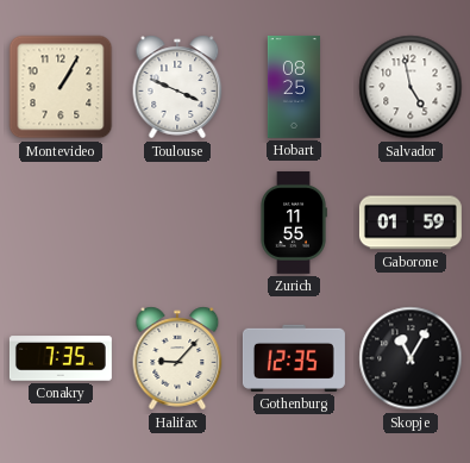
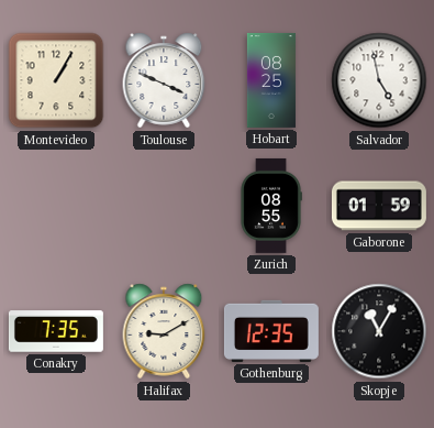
Zurich: 11:55 -> 08:55 (271, 206)
Halifax: 9:07 -> 9:10 (164, 331)
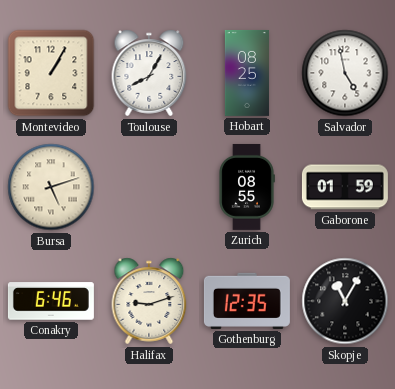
Toulouse: 3:49 -> 8:05 (149, 73)
Bursa: none -> 5:12 (51, 187)
Conakry: 7:35 -> 6:46 (51, 301)
Halifax: 9:10 -> 9:12 (149, 301)
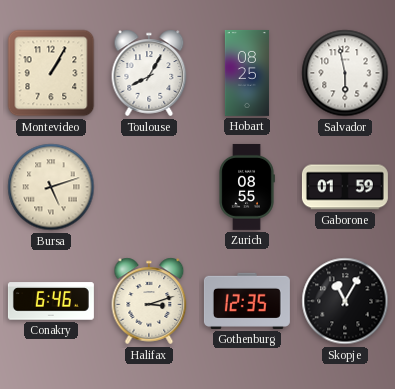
Salvador: 4:58 -> 5:58 (345, 73)
Halifax: 9:12 -> 3:12 (149, 301)
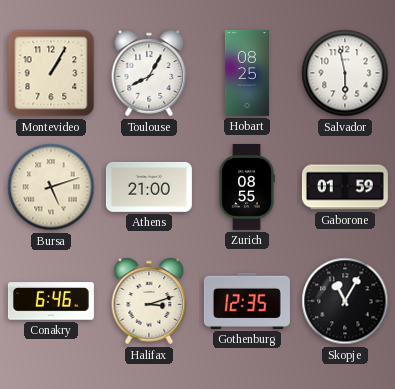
Athens: none -> 21:00 (149, 187)
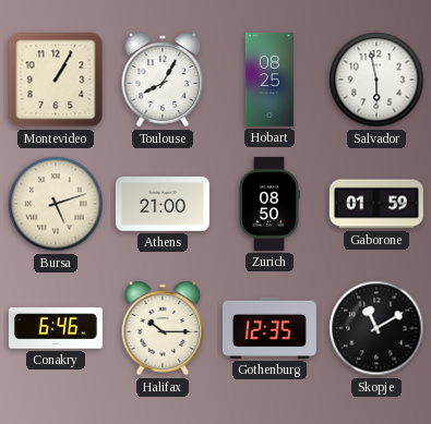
Zurich: 08:55 -> 08:50 (270, 204)
Halifax: 3:12 -> 10:15 (163, 328)
Skopje: 11:05 -> 11:10 (376, 328)
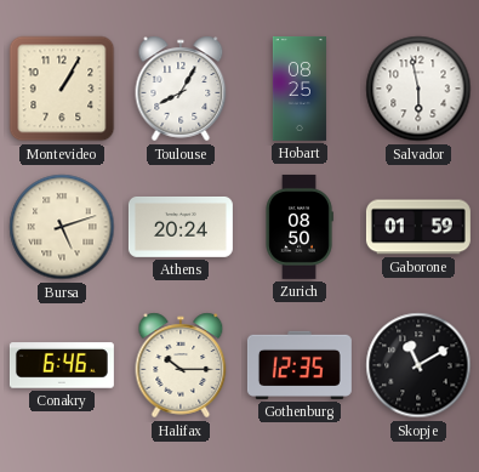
Athens: 21:00 -> 20:24 (181, 227)
